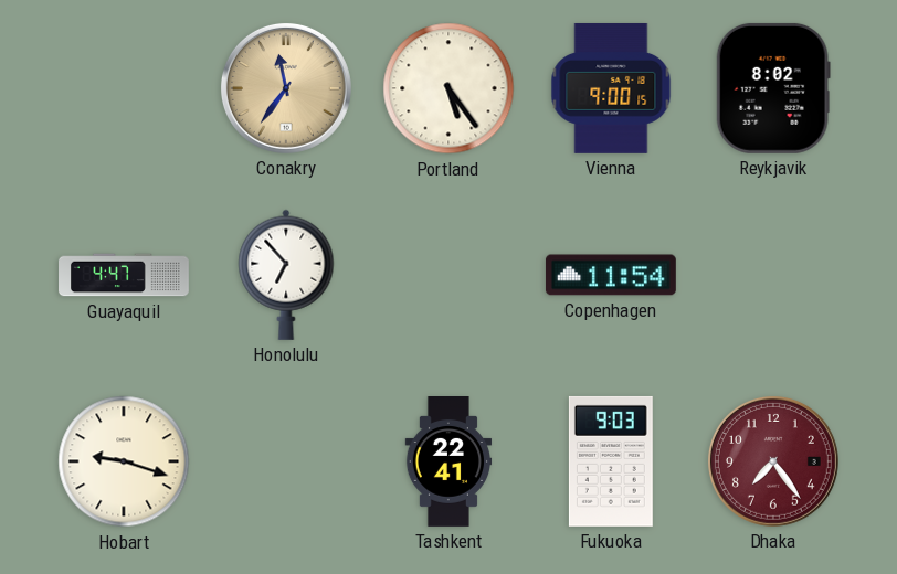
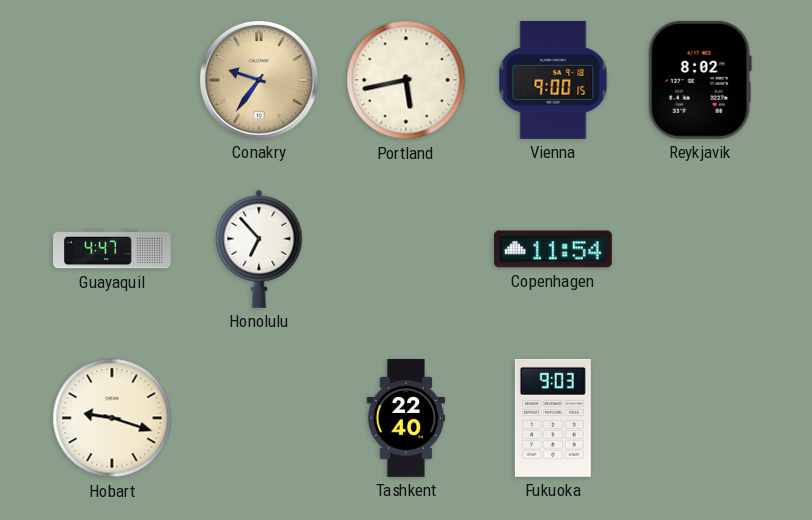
Conakry: 11:36 -> 9:36 (259, 80)
Portland: 5:24 -> 5:43 (406, 80)
Tashkent: 22:41 -> 22:40 (406, 419)
Dhaka: 7:24 -> none (773, 461)
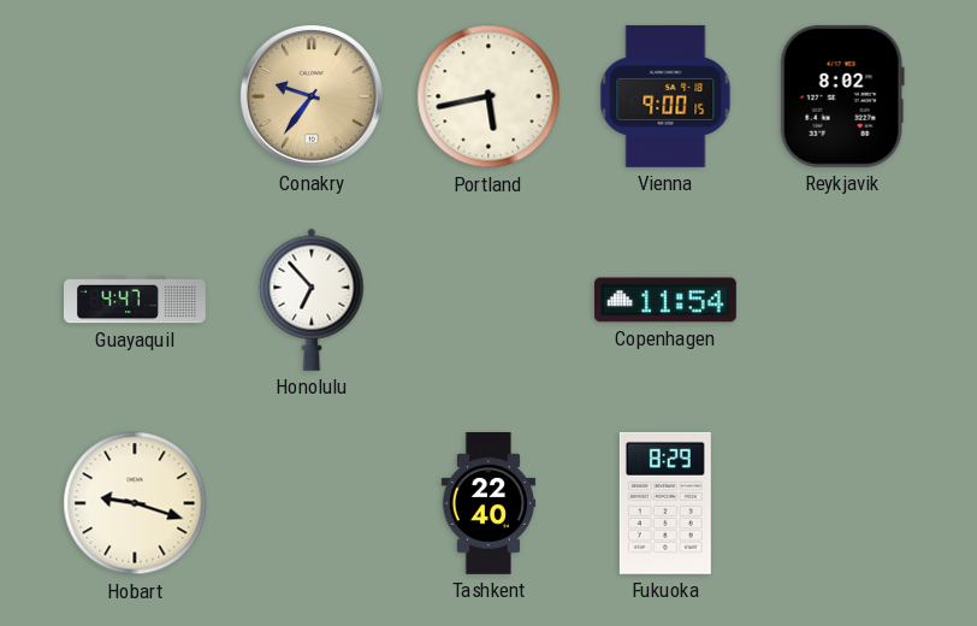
Fukuoka: 9:03 -> 8:29 (665, 503)
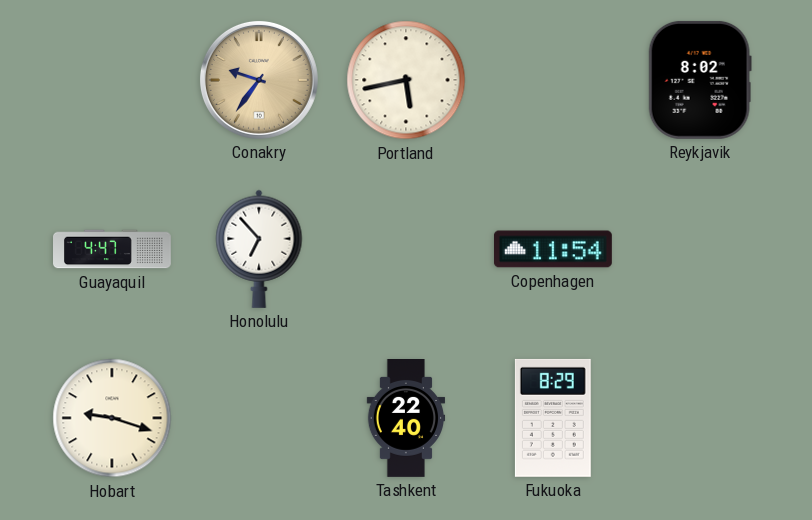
Vienna: 9:00 -> none (665, 96)
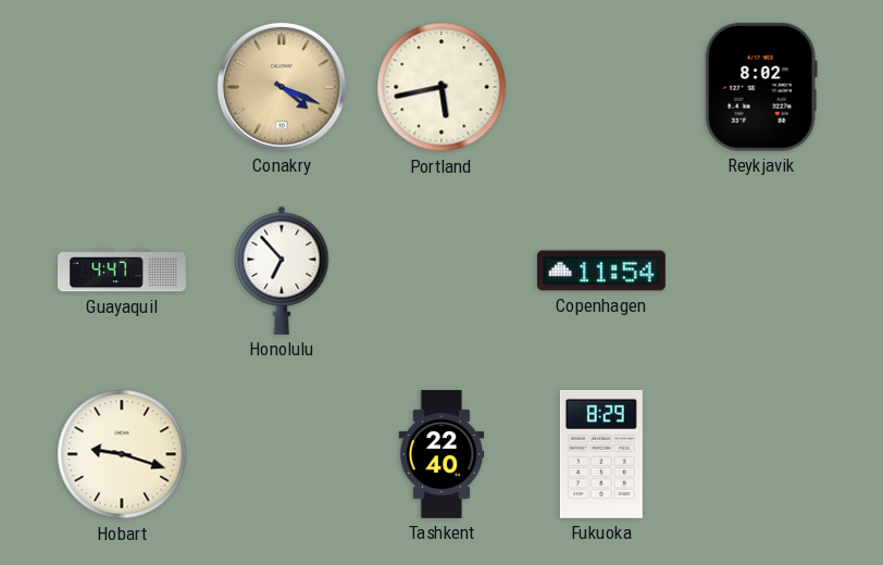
Conakry: 9:36 -> 4:19 (282, 87)
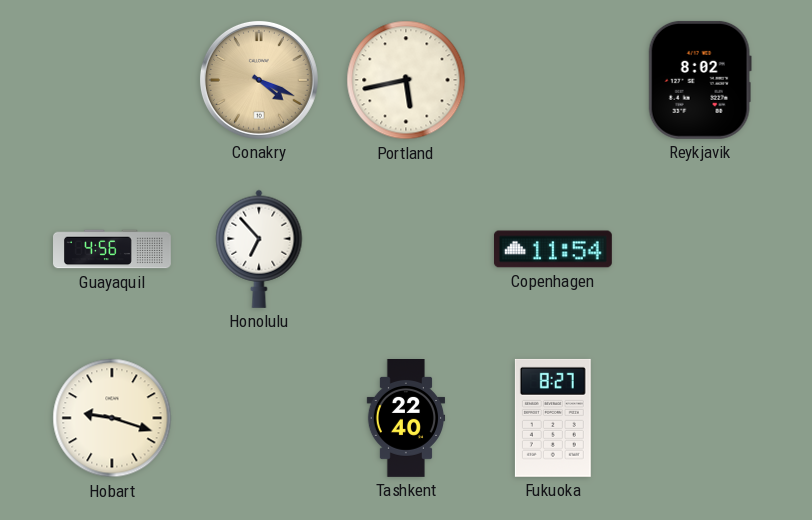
Guayaquil: 4:47 -> 4:56 (113, 249)
Fukuoka: 8:29 -> 8:27 (553, 418)
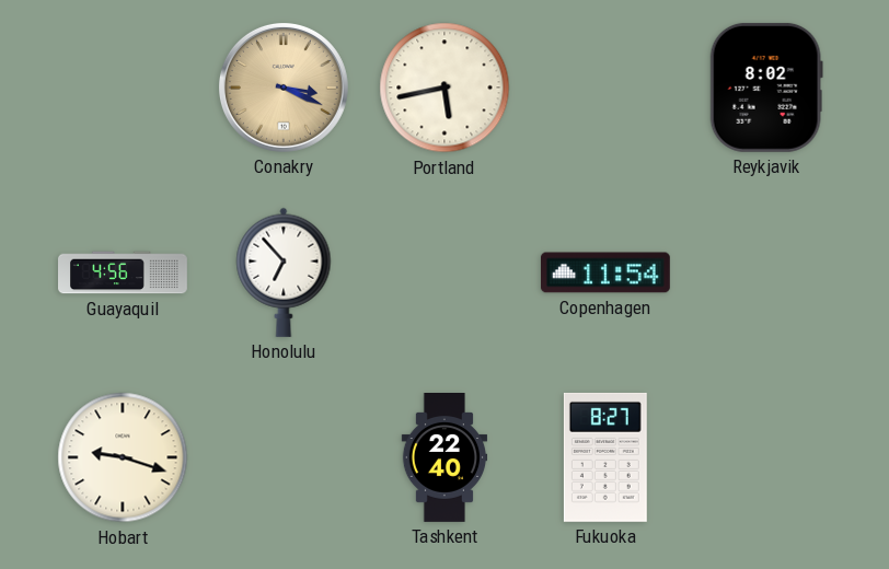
Conakry: 4:19 -> 3:19 (284, 88)
